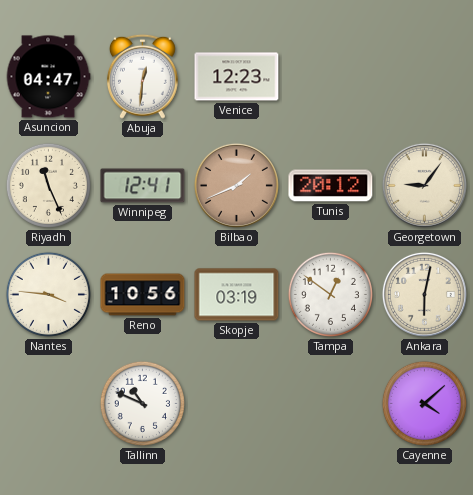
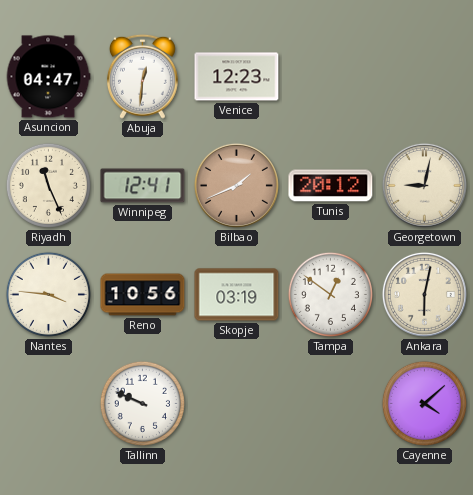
Georgetown: 9:06 -> 9:02 (424, 185)
Tallinn: 10:49 -> 9:49 (142, 403)
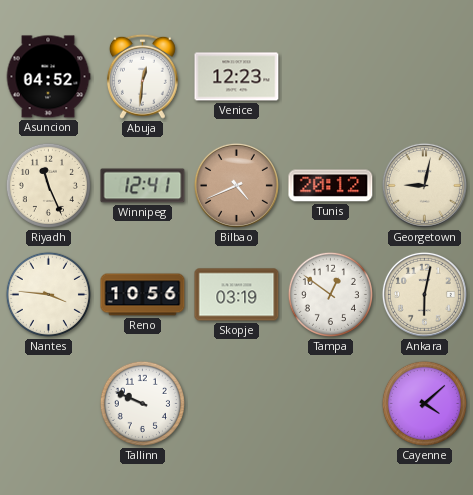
Asuncion: 04:47 -> 04:52 (48, 77)
Bilbao: 1:41 -> 4:41 (236, 185)
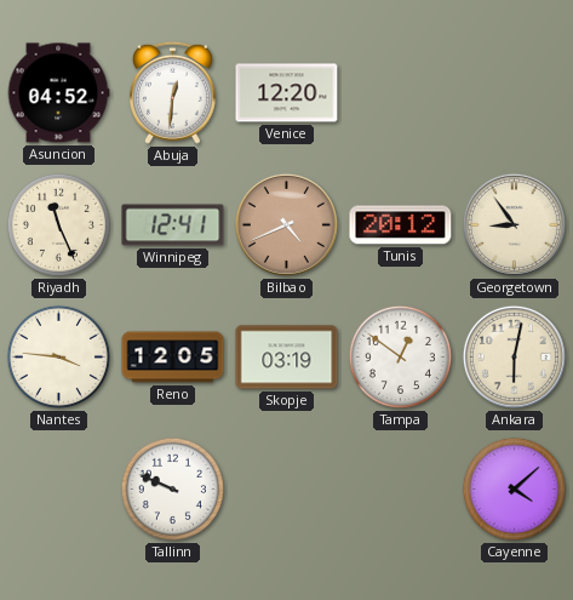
Venice: 12:23 -> 12:20 (287, 93)
Georgetown: 9:02 -> 8:54 (514, 224)
Reno: 10:56 -> 12:05 (173, 358)
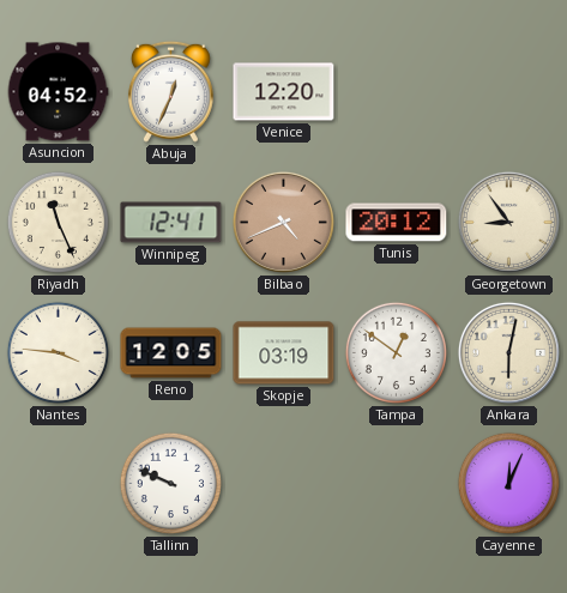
Abuja: 12:31 -> 12:34 (170, 91)
Cayenne: 4:08 -> 12:04 (508, 483)
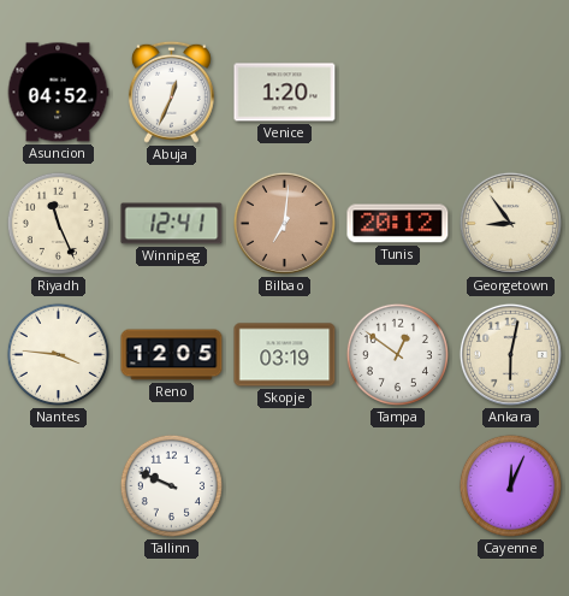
Venice: 12:20 -> 1:20 (285, 93)
Bilbao: 4:41 -> 7:01 (284, 223)
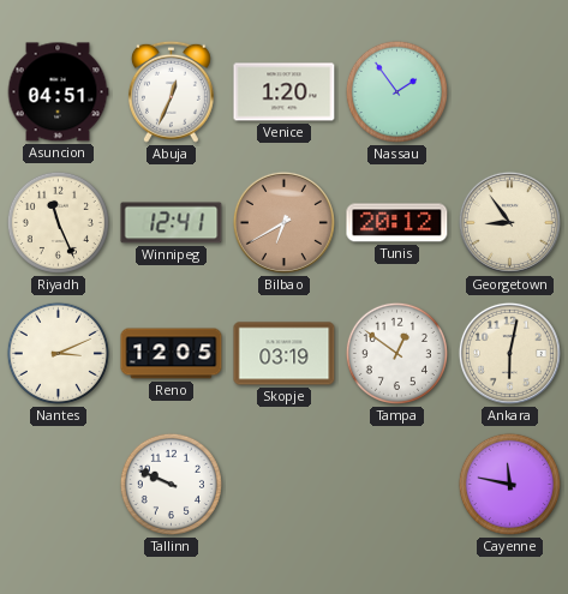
Asuncion: 04:52 -> 04:51 (58, 92)
Nassau: none -> 1:54 (396, 91)
Bilbao: 7:01 -> 6:40 (283, 222)
Nantes: 3:46 -> 3:11 (58, 353)
Cayenne: 12:04 -> 11:47 (509, 484)
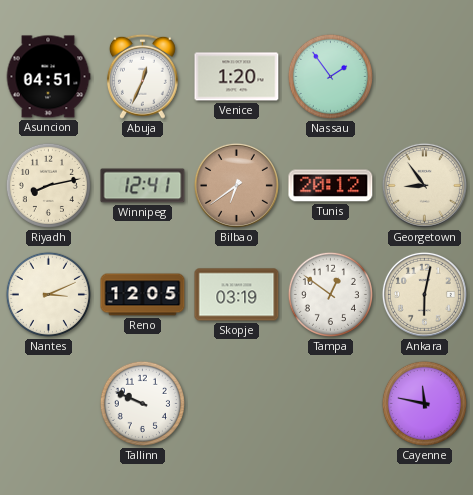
Riyadh: 11:26 -> 8:13 (48, 185)
Bilbao: 6:40 -> 6:39 (236, 185)
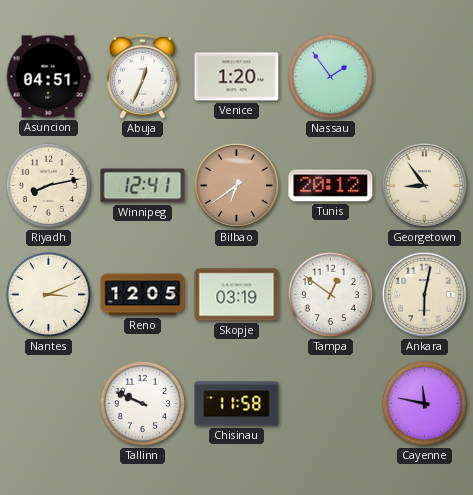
Chisinau: none -> 11:58 (237, 404)
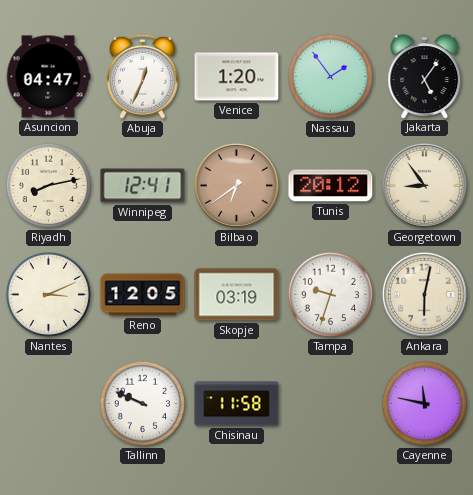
Asuncion: 04:51 -> 04:47 (48, 77)
Jakarta: none -> 5:06 (425, 76)
Tampa: 12:51 -> 9:33 (330, 294)
